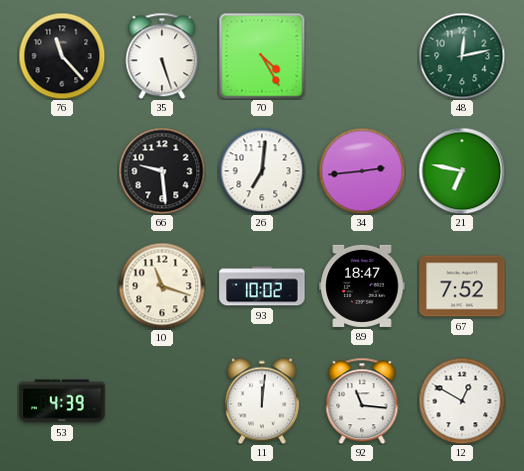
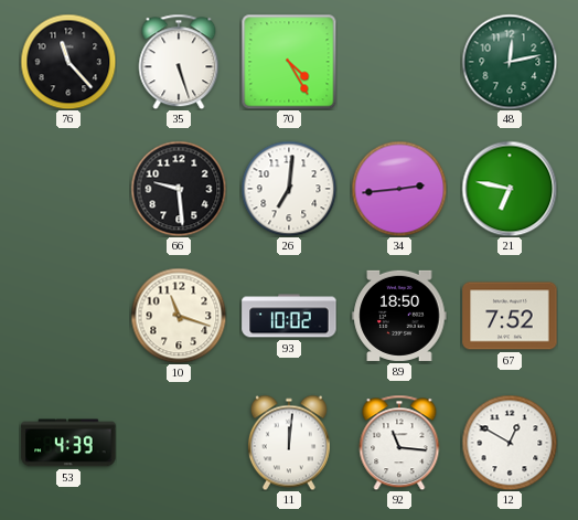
89: 18:47 -> 18:50 (399, 316)
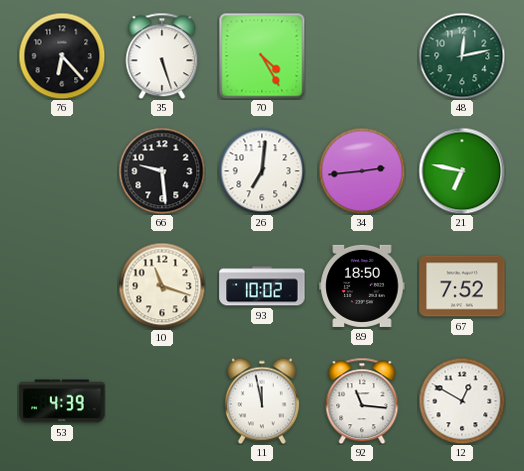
76: 11:23 -> 6:23 (62, 56)
11: 12:01 -> 11:58 (262, 401)
